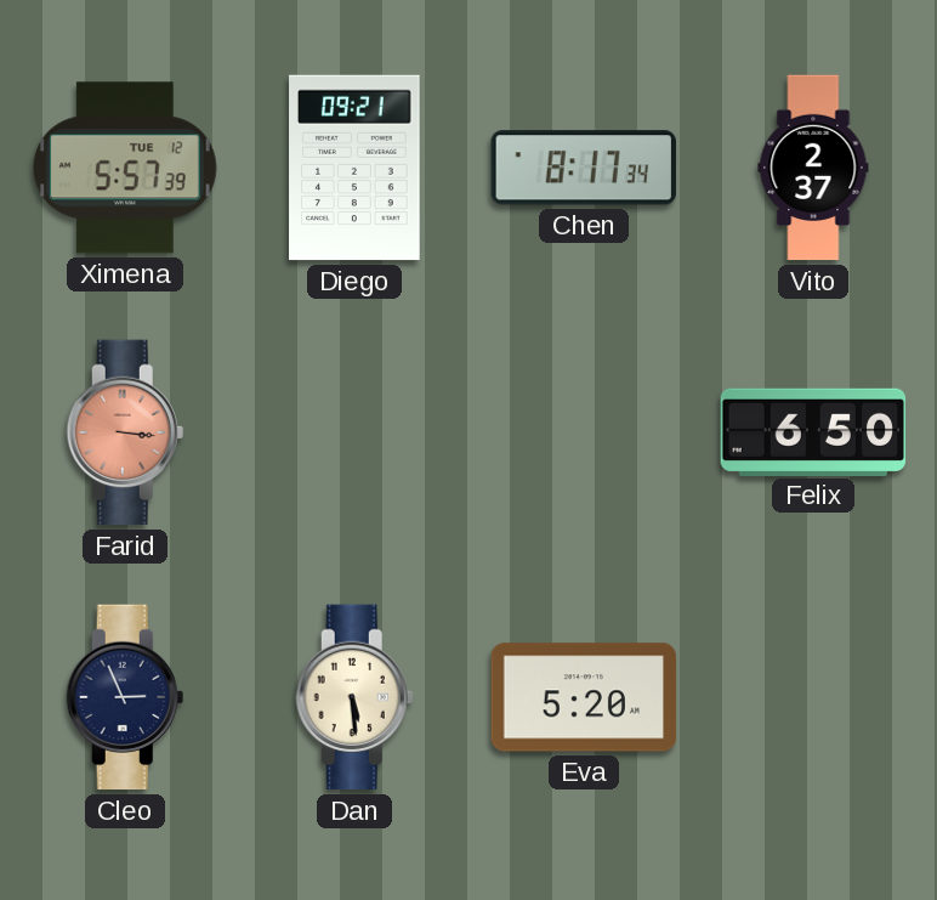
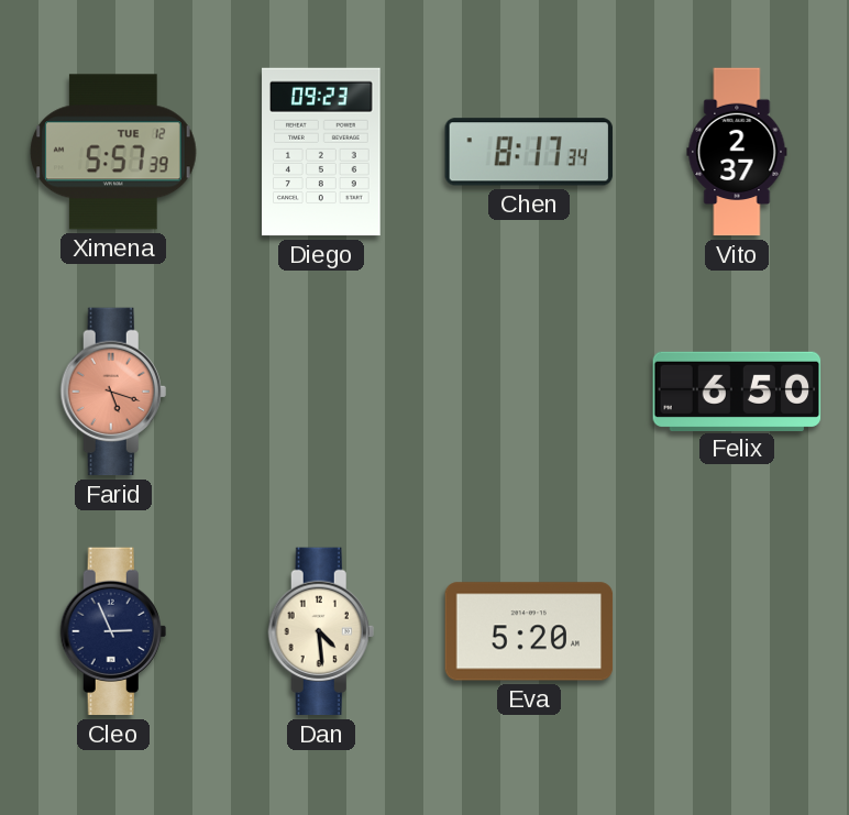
Diego: 09:21 -> 09:23 (321, 152)
Farid: 3:16 -> 5:18 (113, 392)
Dan: 5:29 -> 4:29 (321, 631)
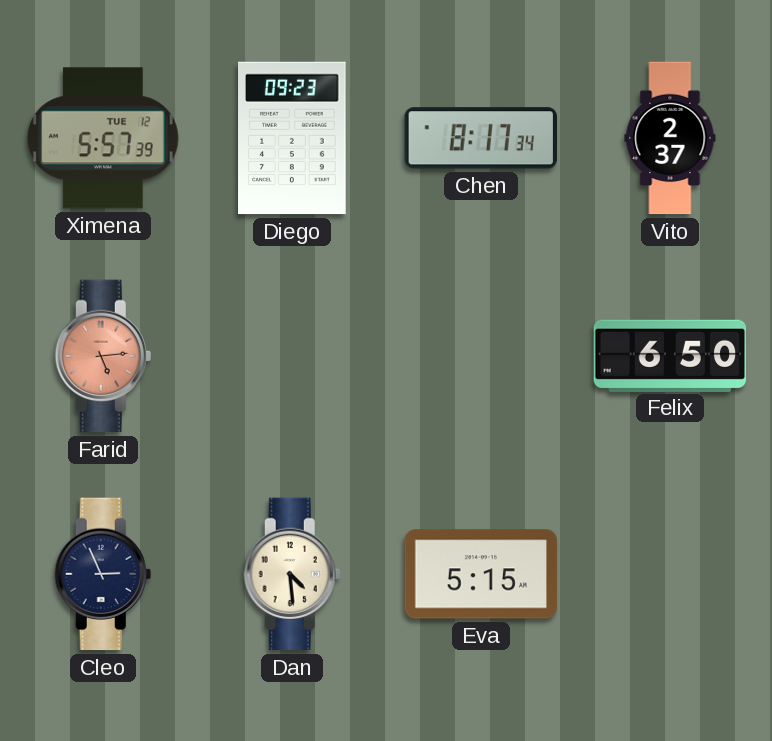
Farid: 5:18 -> 5:14 (103, 356)
Eva: 5:20 -> 5:15 (481, 574)
